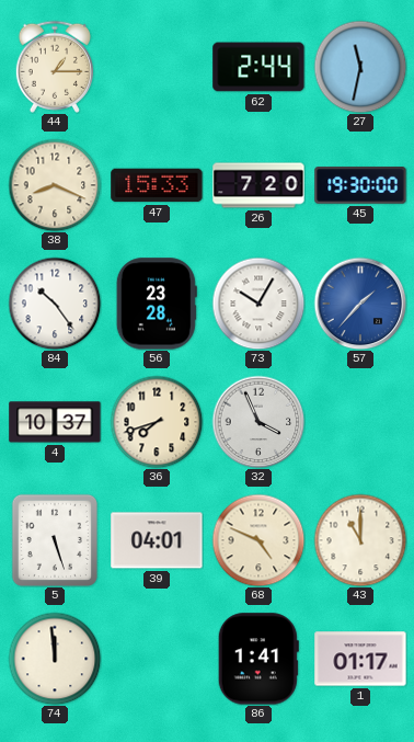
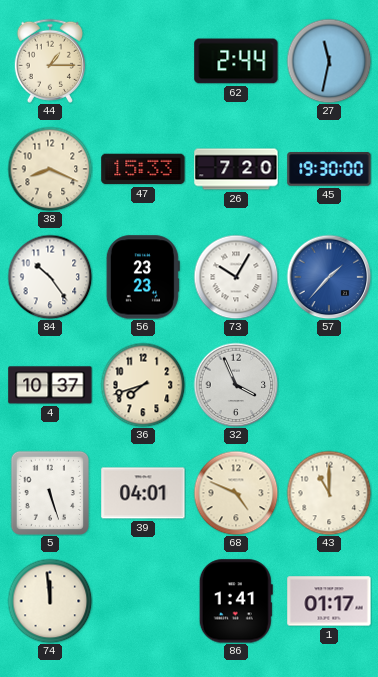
56: 23:28 -> 23:23 (143, 277)
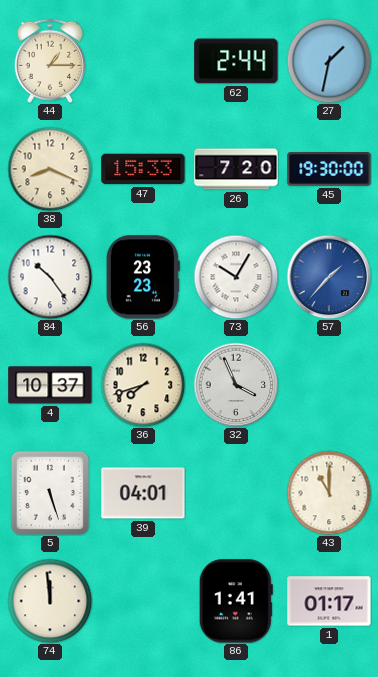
27: 11:32 -> 1:32 (329, 61)
68: 4:49 -> none (236, 493)
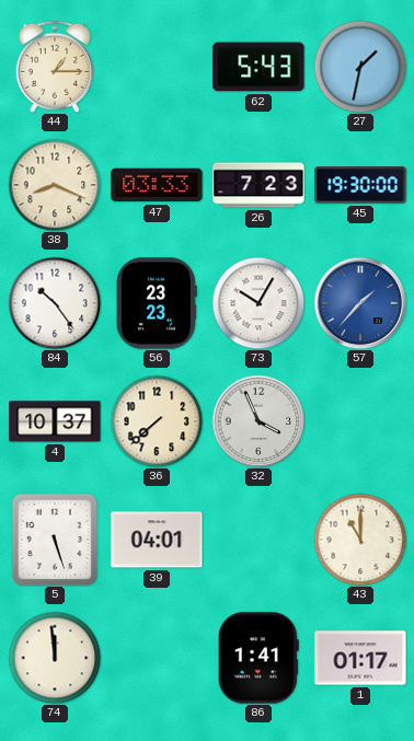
62: 2:44 -> 5:43 (258, 67)
47: 15:33 -> 03:33 (157, 185)
26: 7:20 -> 7:23 (258, 185)
36: 7:42 -> 7:38 (157, 421)
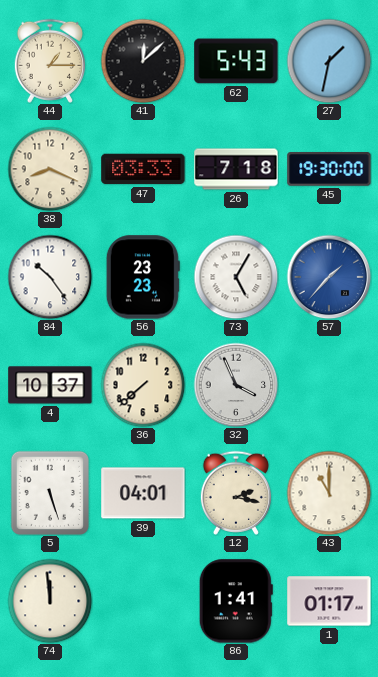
41: none -> 12:08 (143, 61)
26: 7:23 -> 7:18 (236, 169)
73: 10:05 -> 5:05 (236, 277)
12: none -> 2:17 (236, 493)
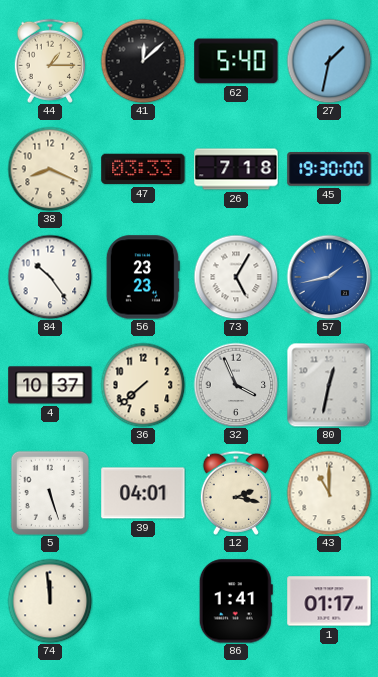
62: 5:43 -> 5:40 (236, 61)
57: 1:37 -> 1:43 (329, 277)
80: none -> 12:32 (329, 385)
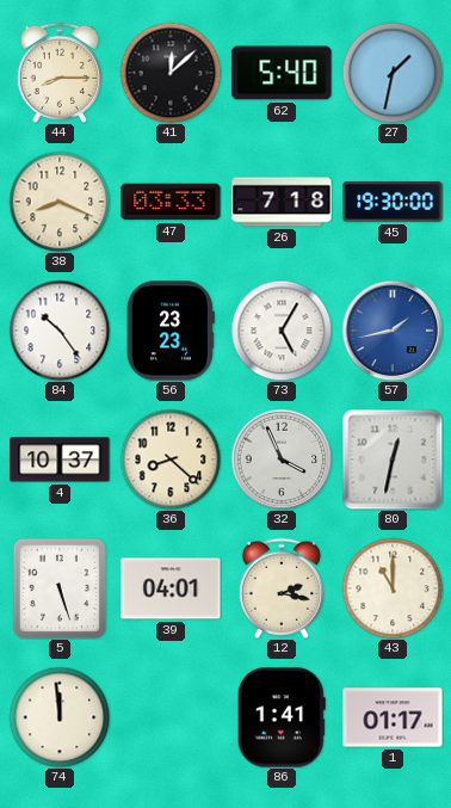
44: 1:15 -> 8:15 (60, 73)
36: 7:38 -> 8:22 (171, 459)
